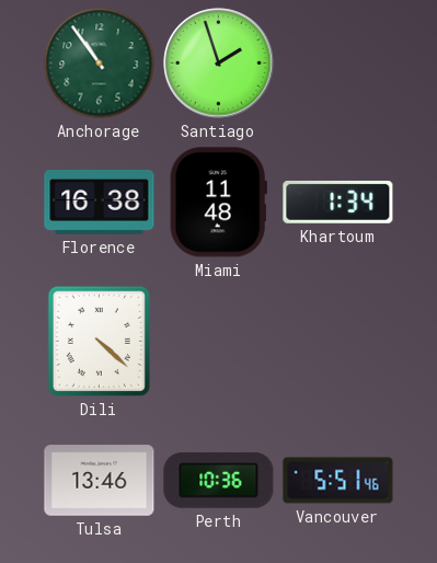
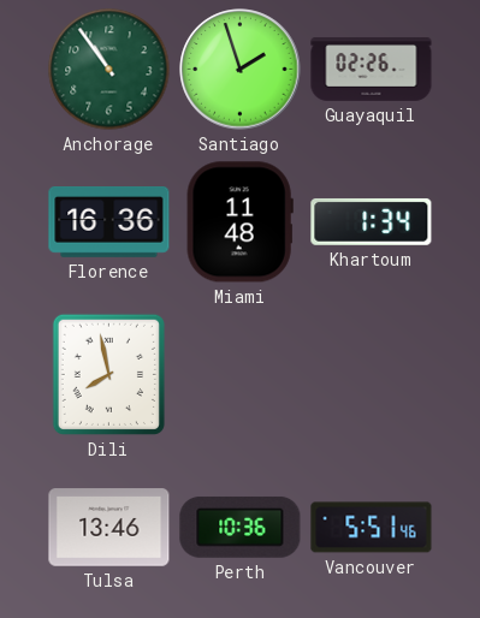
Guayaquil: none -> 02:26 (372, 70)
Florence: 16:38 -> 16:36 (109, 222)
Dili: 4:22 -> 7:58 (108, 374)
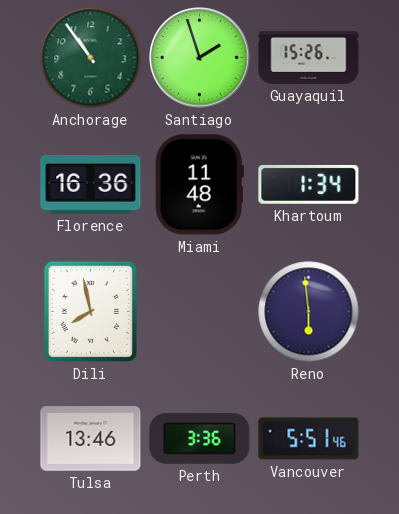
Guayaquil: 02:26 -> 15:26 (309, 58)
Reno: none -> 5:59 (309, 312)
Perth: 10:36 -> 3:36 (200, 438)
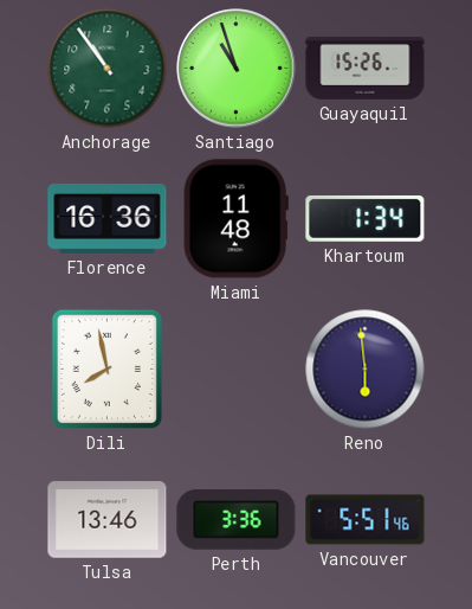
Santiago: 1:57 -> 10:57 (237, 69)
